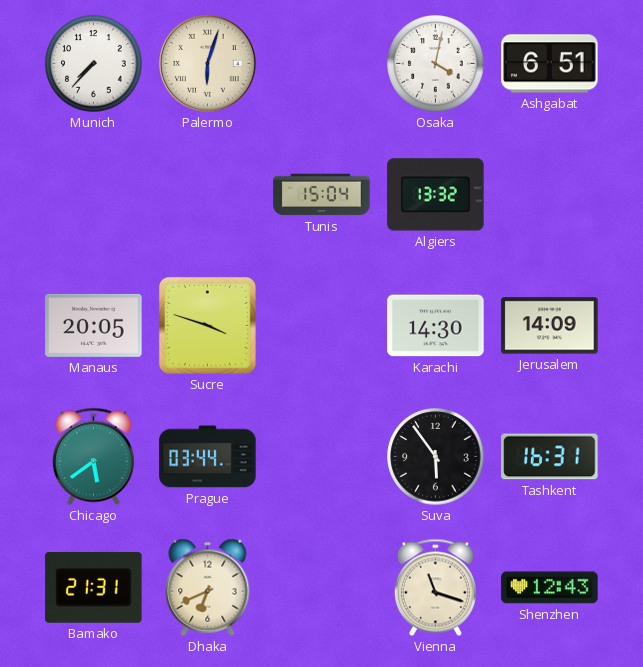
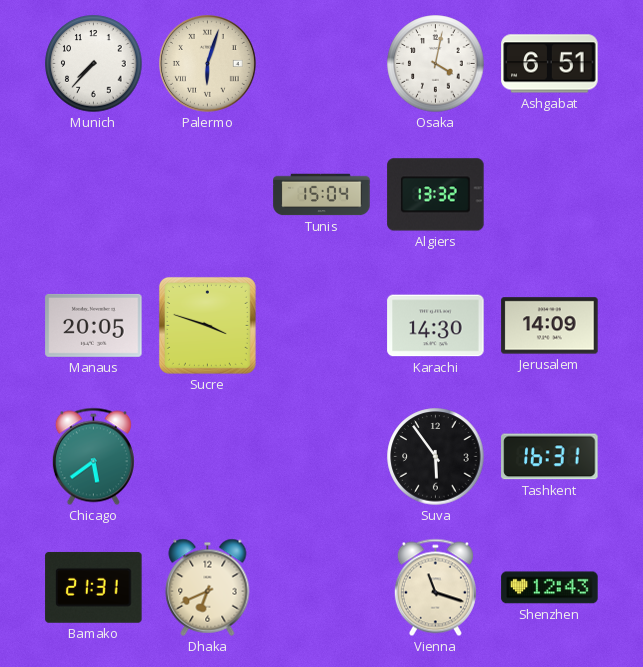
Prague: 03:44 -> none (208, 457)
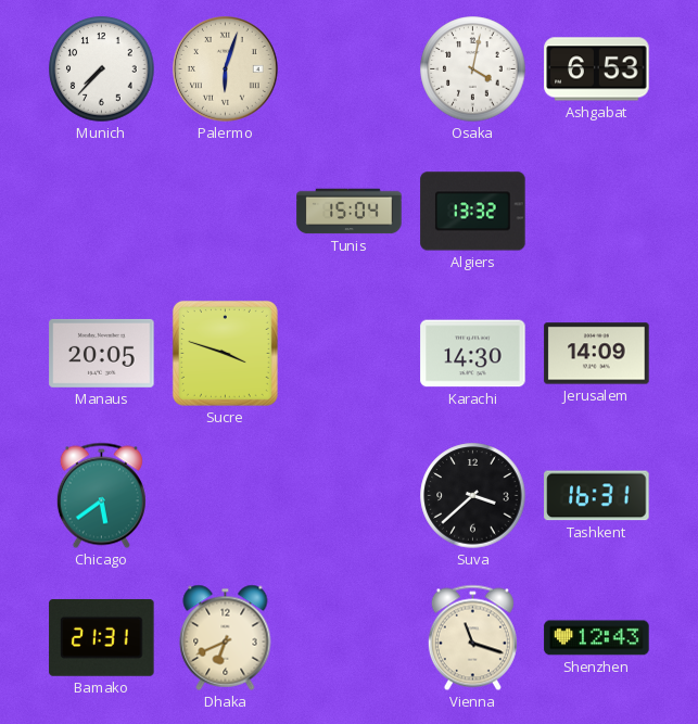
Ashgabat: 6:51 -> 6:53 (597, 69)
Suva: 5:54 -> 3:38 (473, 496)
